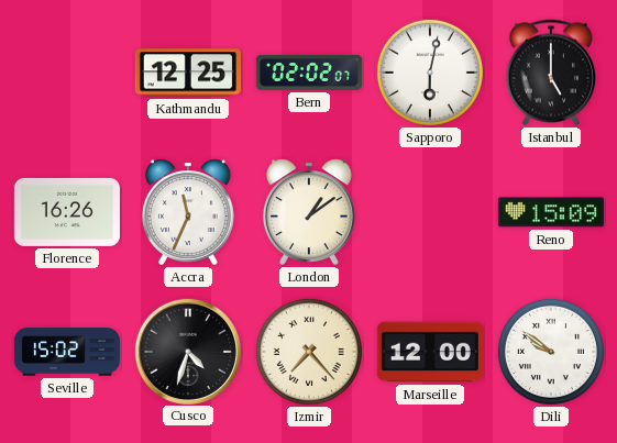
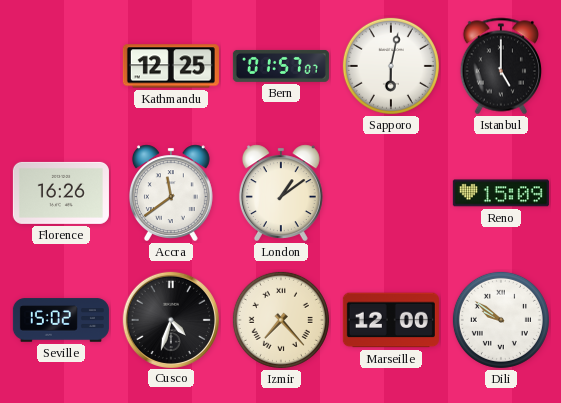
Bern: 02:02 -> 01:57 (281, 66)
Accra: 11:34 -> 11:39 (171, 193)
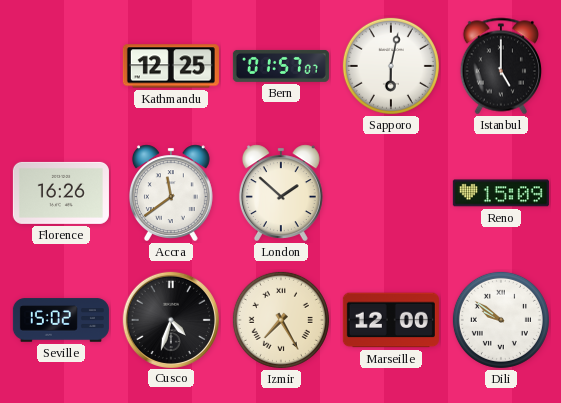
London: 1:09 -> 1:52 (281, 193)
Izmir: 7:23 -> 7:25 (281, 320)
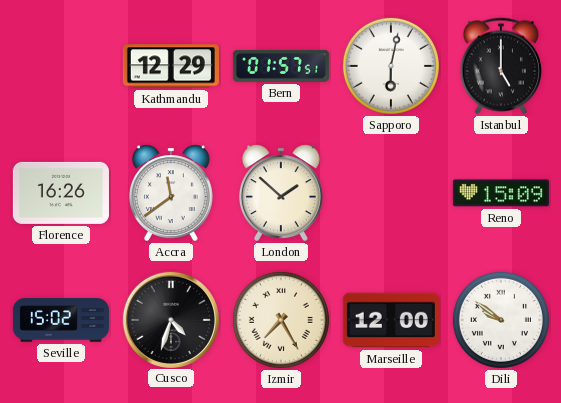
Kathmandu: 12:25 -> 12:29 (171, 66)
Bern: 01:57:07 -> 01:57:51 (281, 66)
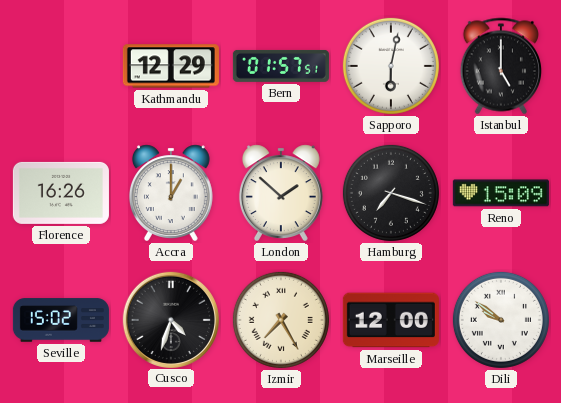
Accra: 11:39 -> 1:00 (171, 193)
Hamburg: none -> 7:18 (391, 193)
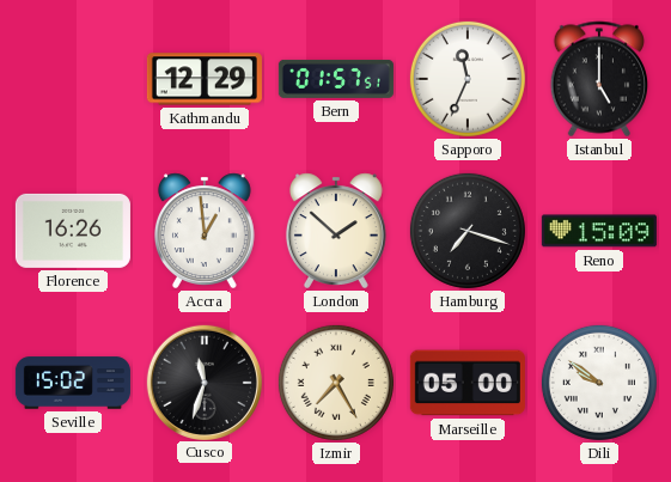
Sapporo: 6:02 -> 11:34 (468, 79)
Accra: 1:00 -> 12:59 (205, 231)
Cusco: 4:33 -> 11:33 (203, 382)
Marseille: 12:00 -> 05:00 (468, 383)
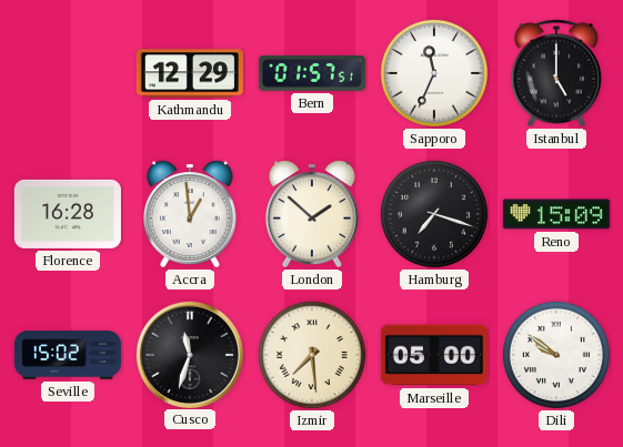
Florence: 16:26 -> 16:28 (68, 214)
Izmir: 7:25 -> 7:29 (312, 355)
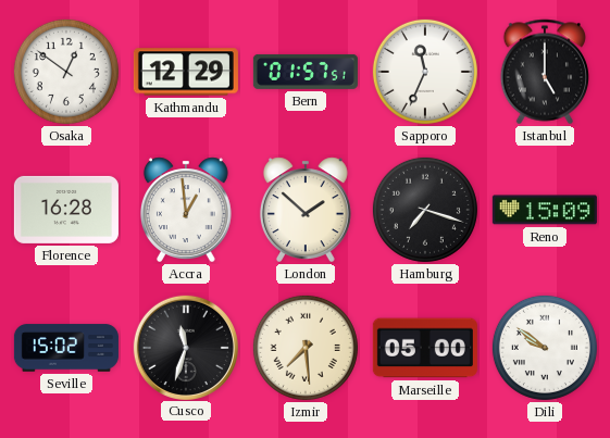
Osaka: none -> 12:51 (66, 72)
